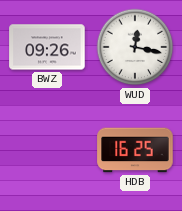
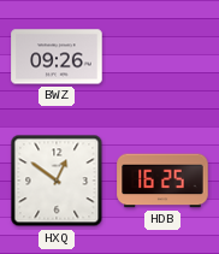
WUD: 12:17 -> none (135, 47)
HXQ: none -> 12:51 (57, 181)
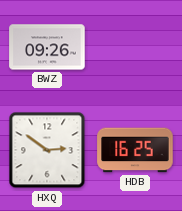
HXQ: 12:51 -> 2:51 (47, 150)
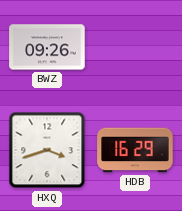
HXQ: 2:51 -> 3:42 (47, 150)
HDB: 16:25 -> 16:29 (135, 150)
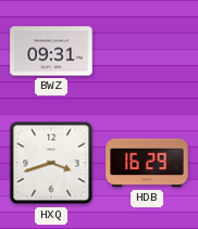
BWZ: 09:26 -> 09:31 (51, 51)
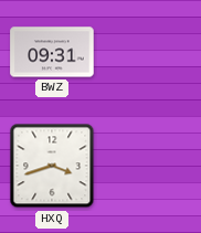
HDB: 16:29 -> none (147, 163)
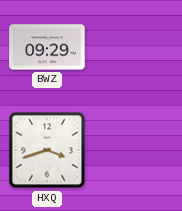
BWZ: 09:31 -> 09:29 (47, 47)
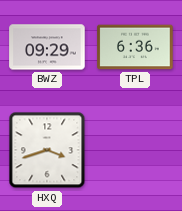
TPL: none -> 6:36 (135, 47)
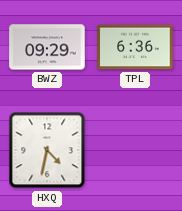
HXQ: 3:42 -> 4:32 (47, 150)
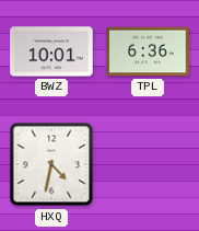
BWZ: 09:29 -> 10:01 (51, 51)
